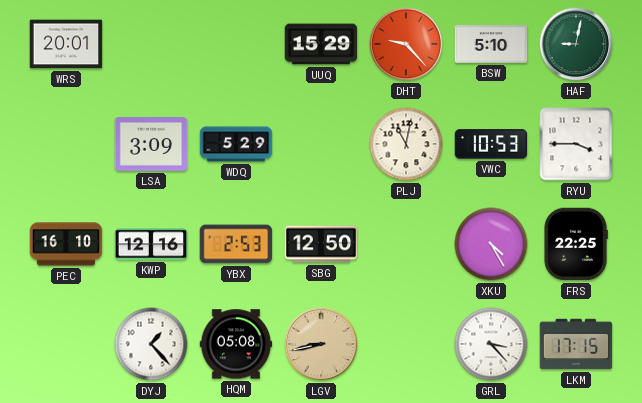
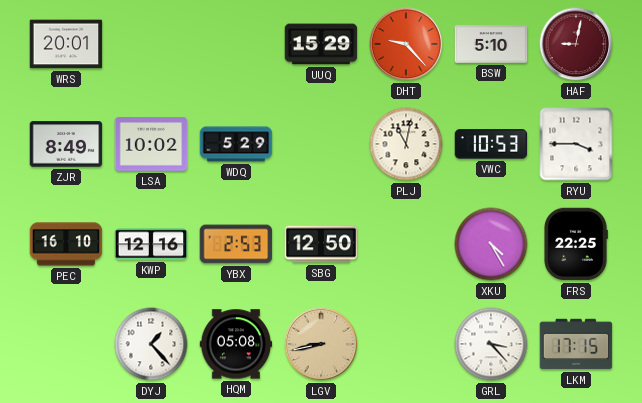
HAF dial: green -> burgundy (576, 44)
ZJR: none -> 8:49 (66, 144)
LSA: 3:09 -> 10:02 (151, 144)
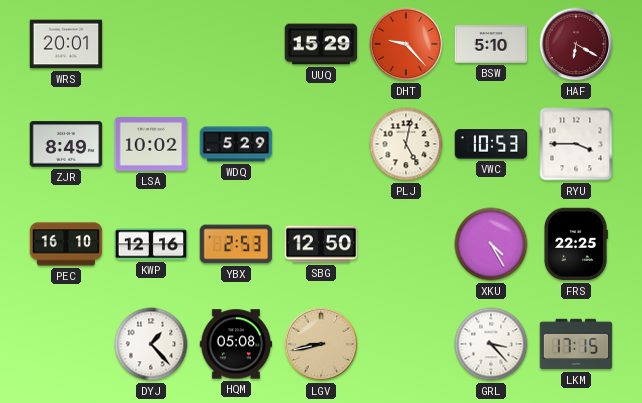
HAF: 9:02 -> 6:20 (576, 44)
PLJ: 11:02 -> 5:02 (406, 144)
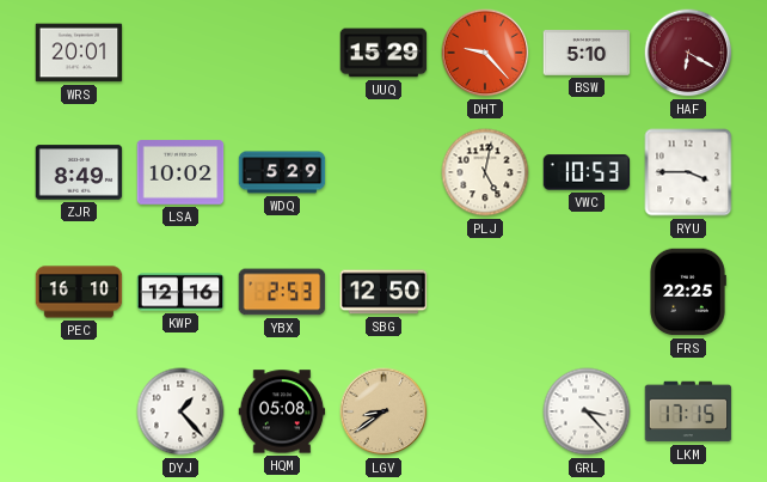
XKU: 4:25 -> none (491, 244)
LGV: 8:43 -> 8:39 (383, 411)
